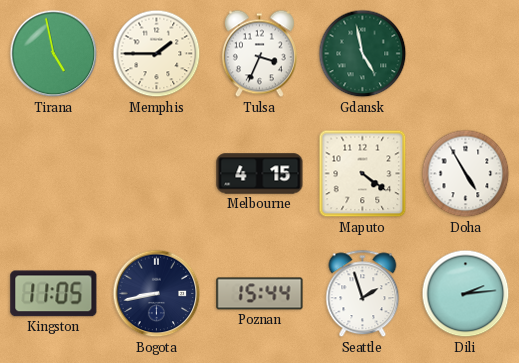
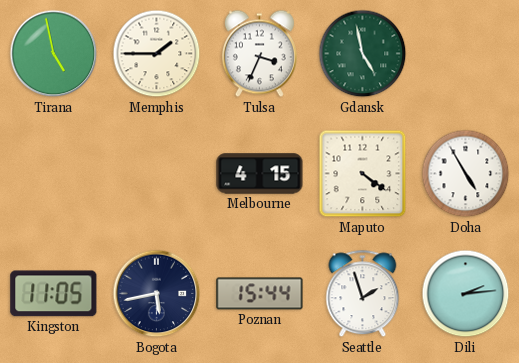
Bogota: 8:43 -> 5:43 (157, 294)
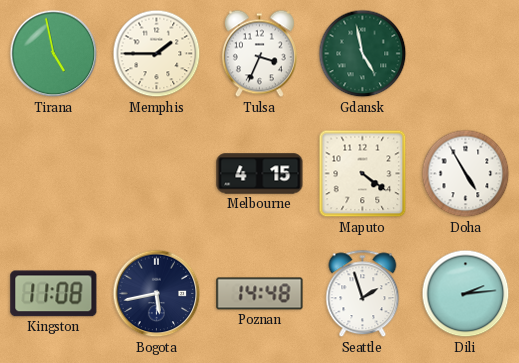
Kingston: 11:05 -> 11:08 (54, 294)
Poznan: 15:44 -> 14:48 (260, 294)
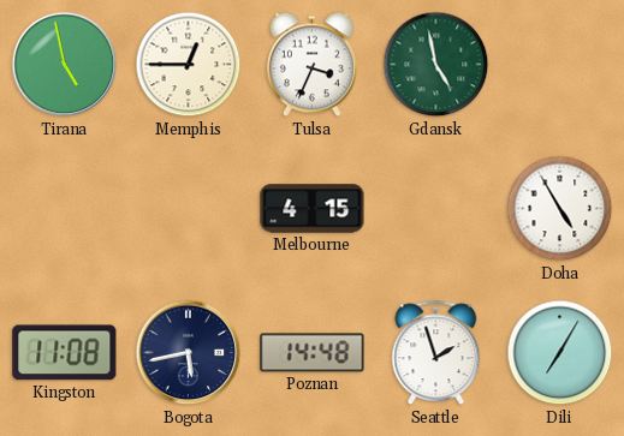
Memphis: 1:45 -> 12:45 (189, 65)
Maputo: 4:21 -> none (363, 174)
Dili: 2:14 -> 7:05 (560, 353)
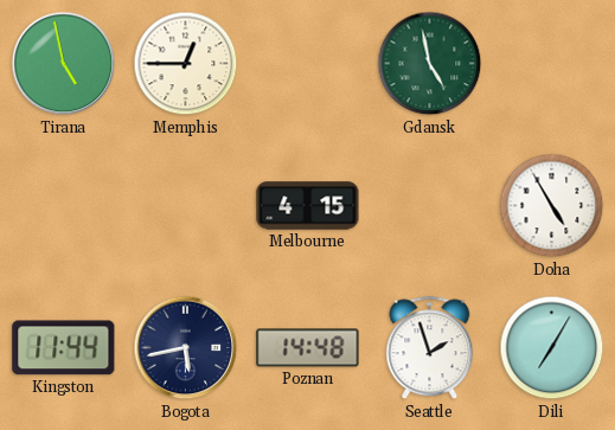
Tulsa: 3:34 -> none (311, 65)
Kingston: 11:08 -> 11:44 (64, 348)
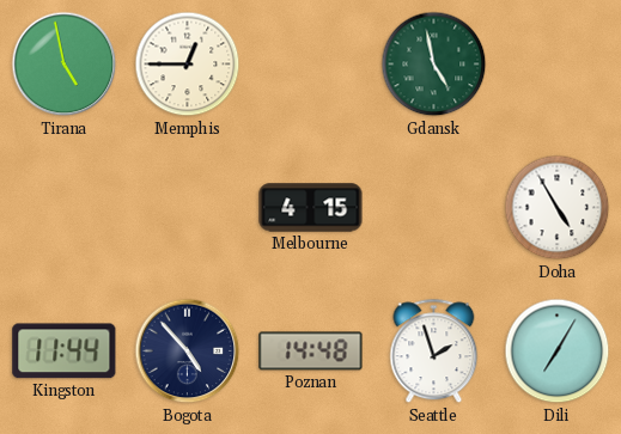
Bogota: 5:43 -> 4:53 (188, 352)
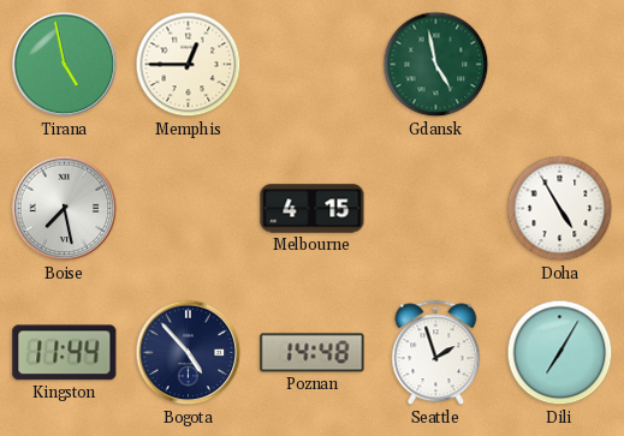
Boise: none -> 7:28 (65, 209)
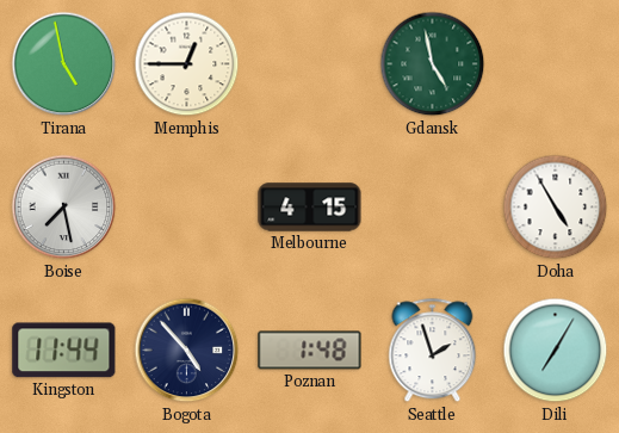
Poznan: 14:48 -> 1:48 (310, 351)
